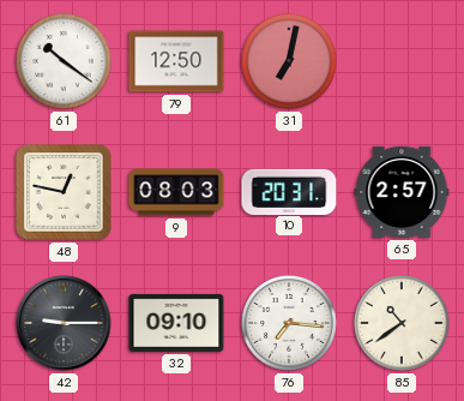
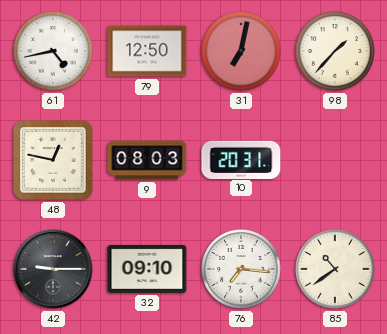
61: 10:21 -> 4:43 (54, 52)
98: none -> 1:37 (336, 52)
65: 2:57 -> none (402, 192)
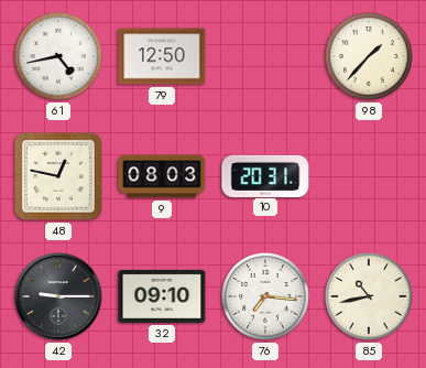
31: 7:02 -> none (242, 52)
85: 10:39 -> 10:43 (370, 297)
